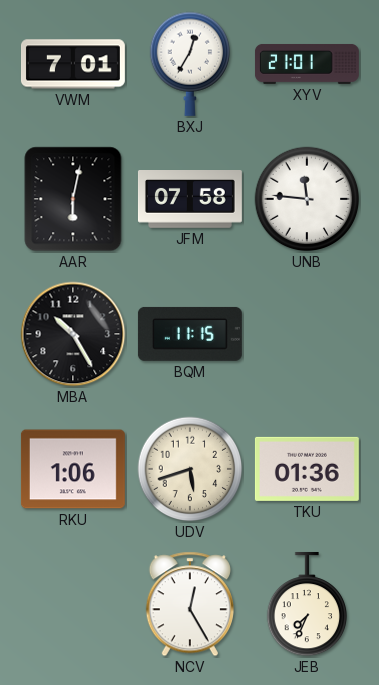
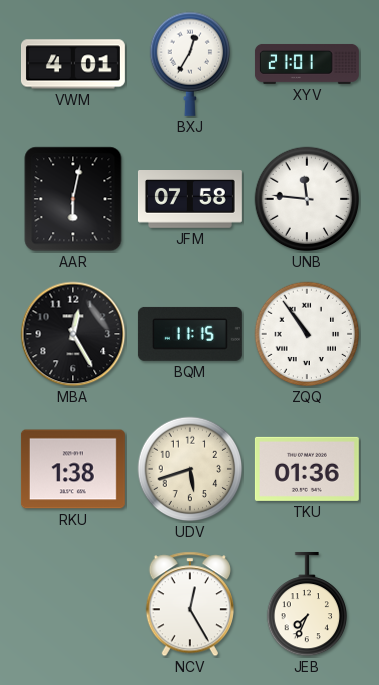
VWM: 7:01 -> 4:01 (73, 64)
MBA: 10:25 -> 12:25 (73, 334)
ZQQ: none -> 10:54 (307, 334)
RKU: 1:06 -> 1:38 (73, 469)
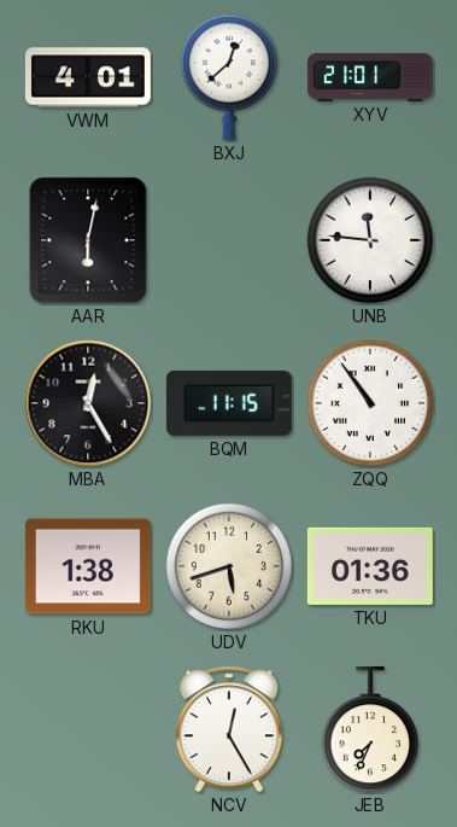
BXJ: 12:35 -> 12:38 (229, 77)
JFM: 07:58 -> none (190, 200)
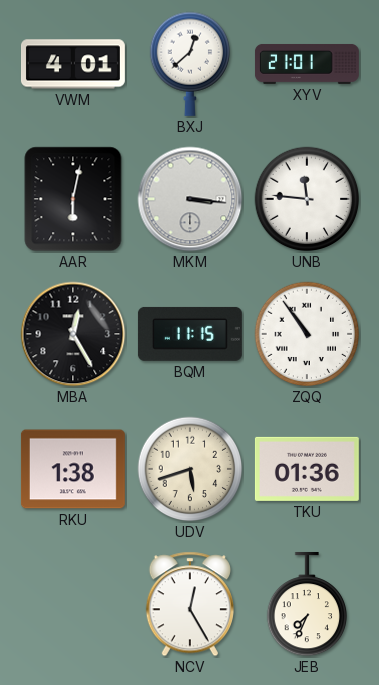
MKM: none -> 3:16 (190, 199)
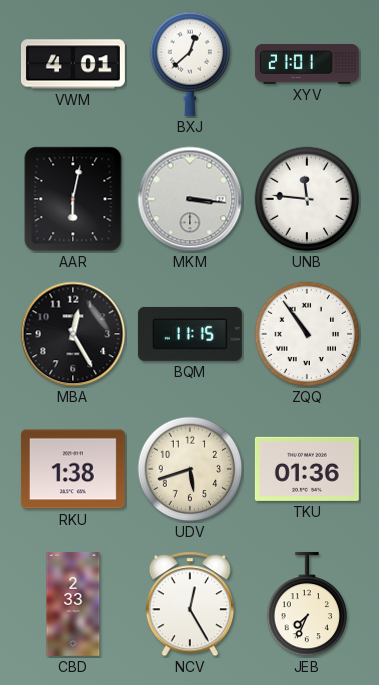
CBD: none -> 2:33 (73, 604)
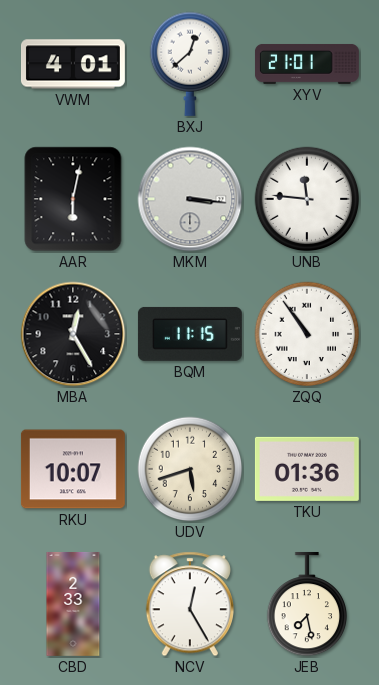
RKU: 1:38 -> 10:07 (73, 469)
JEB: 7:34 -> 7:28 (307, 604)
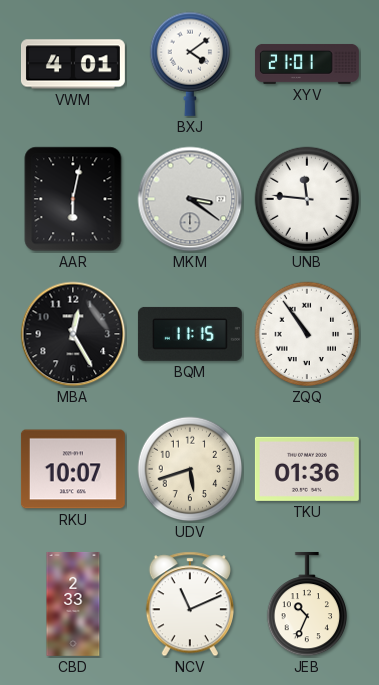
BXJ: 12:38 -> 4:09 (190, 64)
MKM: 3:16 -> 3:21 (190, 199)
NCV: 12:25 -> 11:11 (190, 604)
JEB: 7:28 -> 10:34 (307, 604)
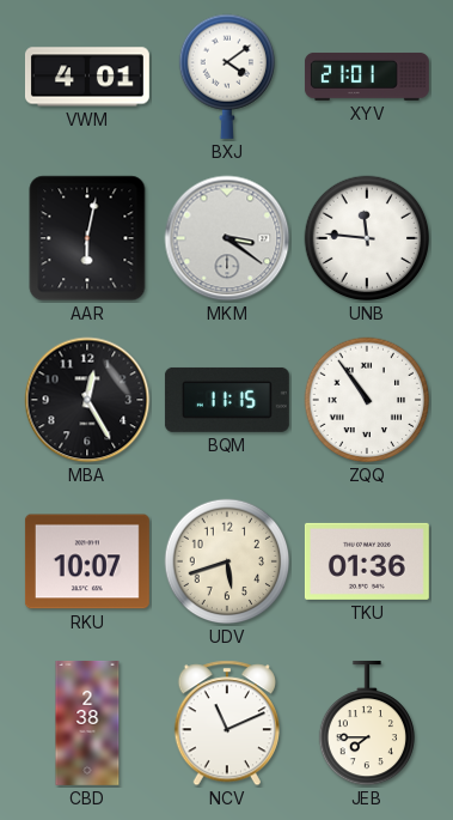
CBD: 2:33 -> 2:38 (87, 723)
JEB: 10:34 -> 7:45 (367, 723)
